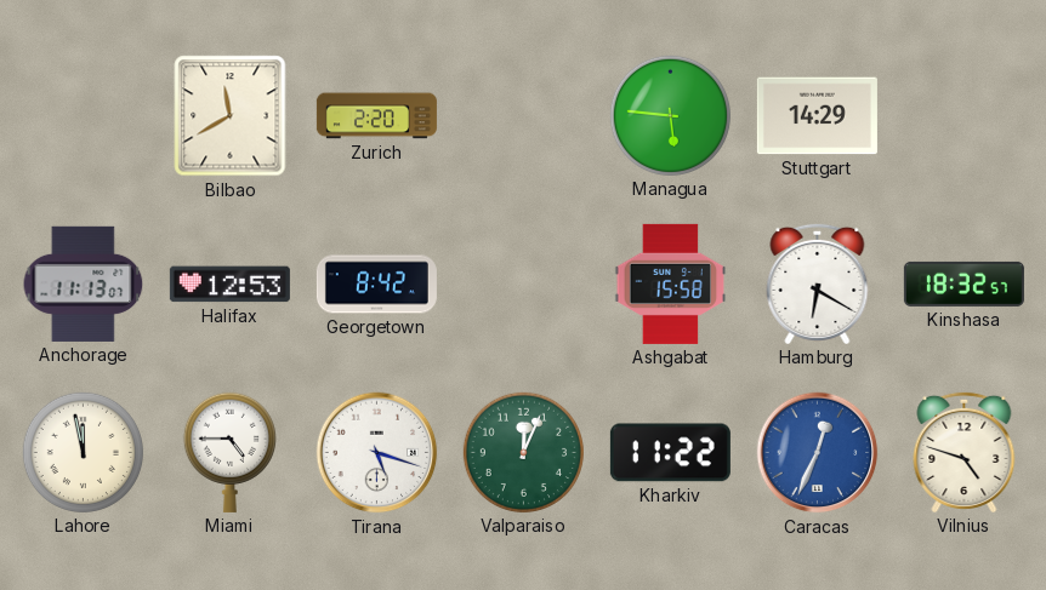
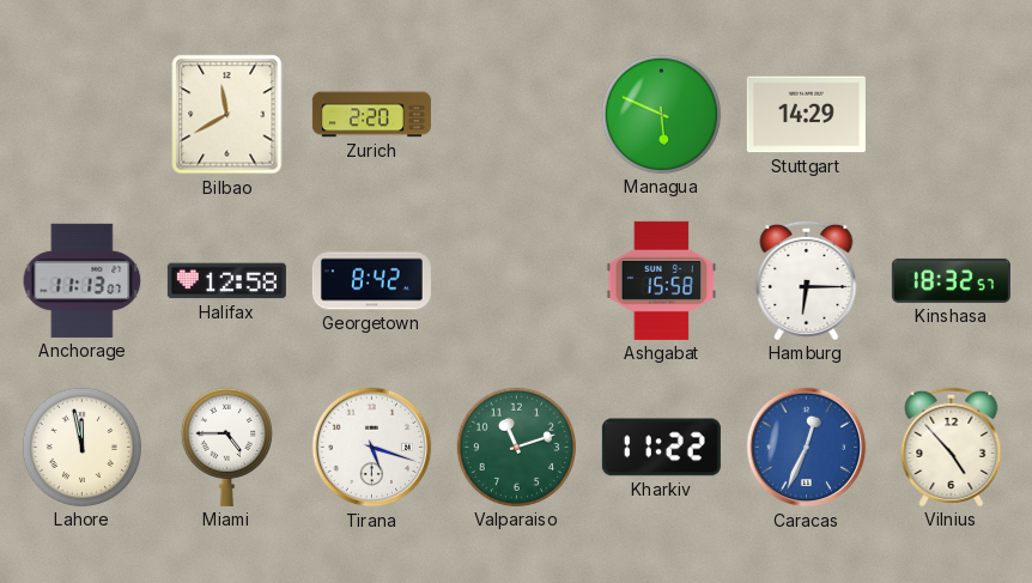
Managua: 5:46 -> 5:49 (661, 114)
Halifax: 12:53 -> 12:58 (226, 281)
Hamburg: 6:20 -> 6:15 (807, 280)
Valparaiso: 12:04 -> 11:12 (516, 447)
Vilnius: 4:48 -> 4:53 (952, 447)
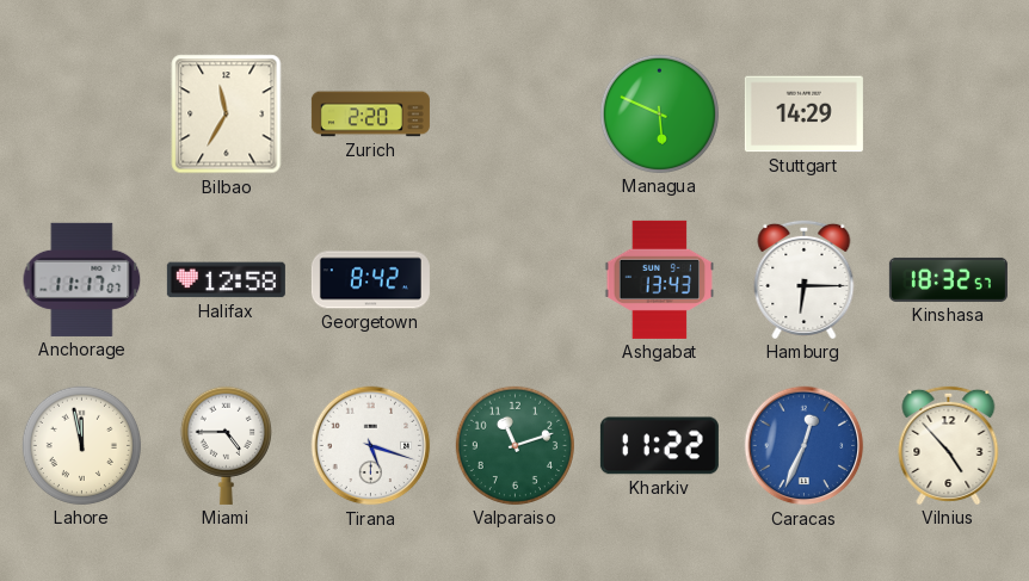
Bilbao: 11:40 -> 11:35 (227, 115)
Anchorage: 11:13 -> 11:17 (82, 279)
Ashgabat: 15:58 -> 13:43 (660, 279)
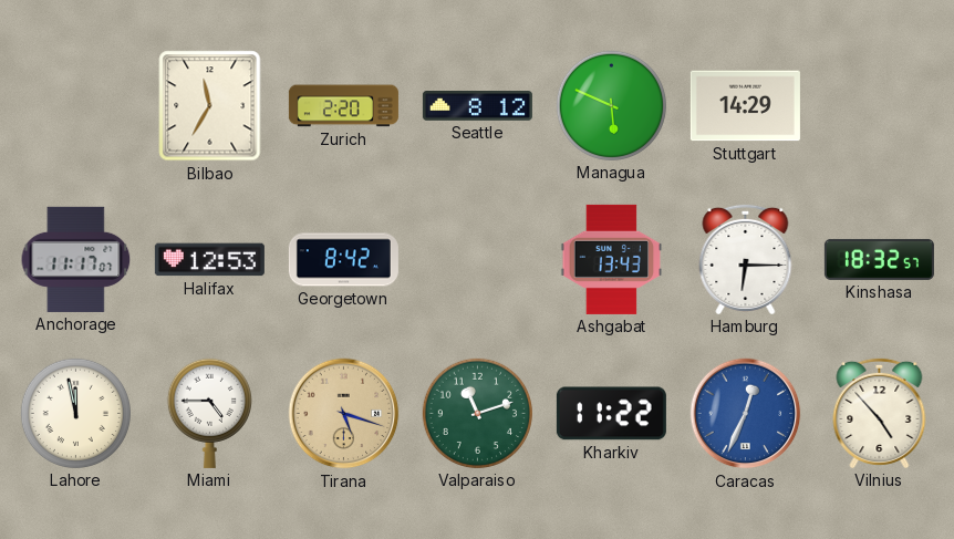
Seattle: none -> 8:12 (477, 106)
Halifax: 12:58 -> 12:53 (209, 260)
Tirana dial: white -> champagne (344, 414)
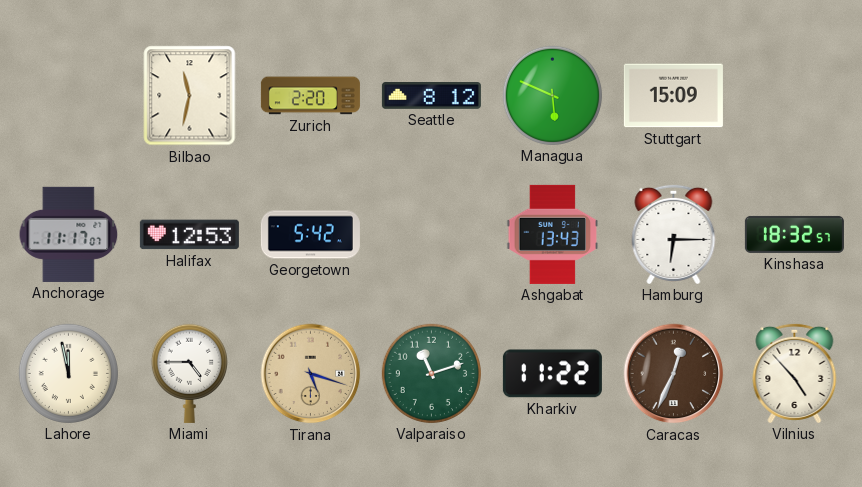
Bilbao: 11:35 -> 11:32 (190, 96)
Stuttgart: 14:29 -> 15:09 (673, 96)
Georgetown: 8:42 -> 5:42 (310, 235)
Caracas dial: blue -> brown (674, 374)
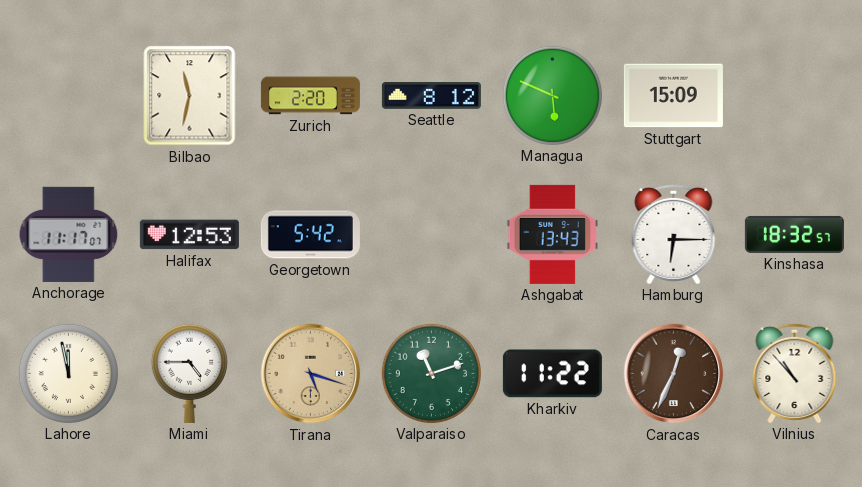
Vilnius: 4:53 -> 10:53 (795, 373)
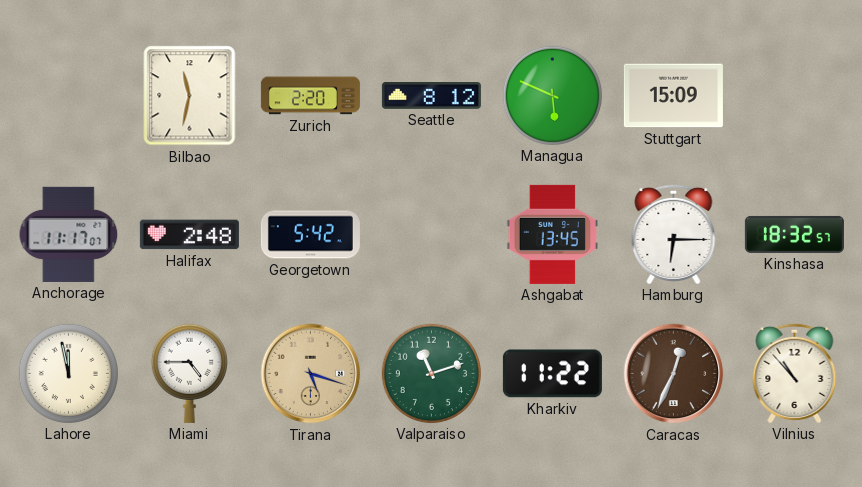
Halifax: 12:53 -> 2:48 (189, 235)
Ashgabat: 13:43 -> 13:45 (553, 234)
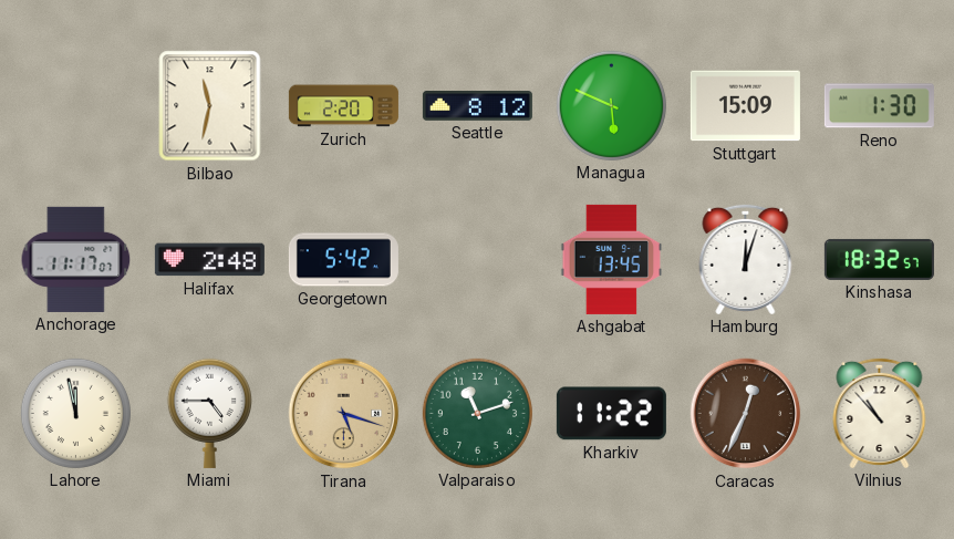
Reno: none -> 1:30 (879, 106)
Hamburg: 6:15 -> 12:03 (746, 259)
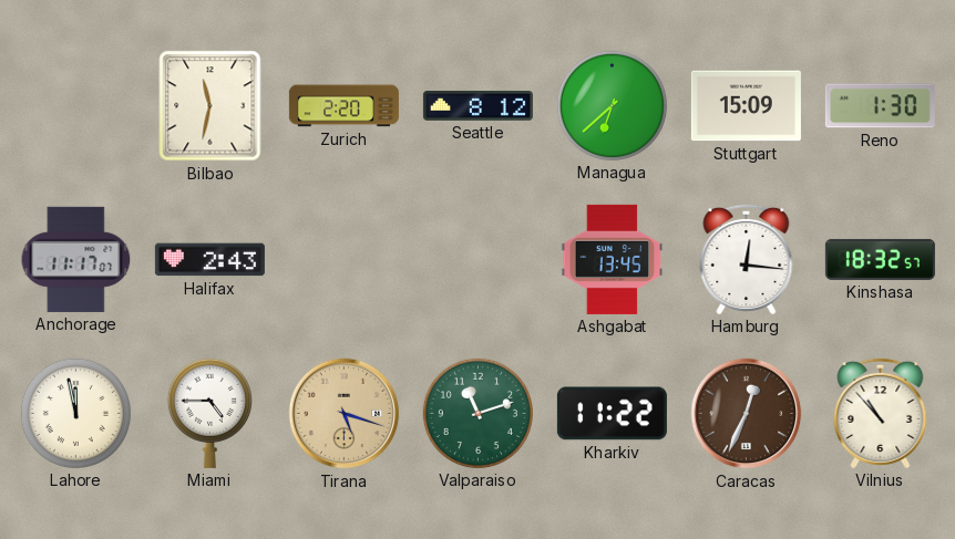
Managua: 5:49 -> 6:38 (612, 105)
Halifax: 2:48 -> 2:43 (209, 260)
Georgetown: 5:42 -> none (343, 260)
Hamburg: 12:03 -> 12:16 (747, 259)
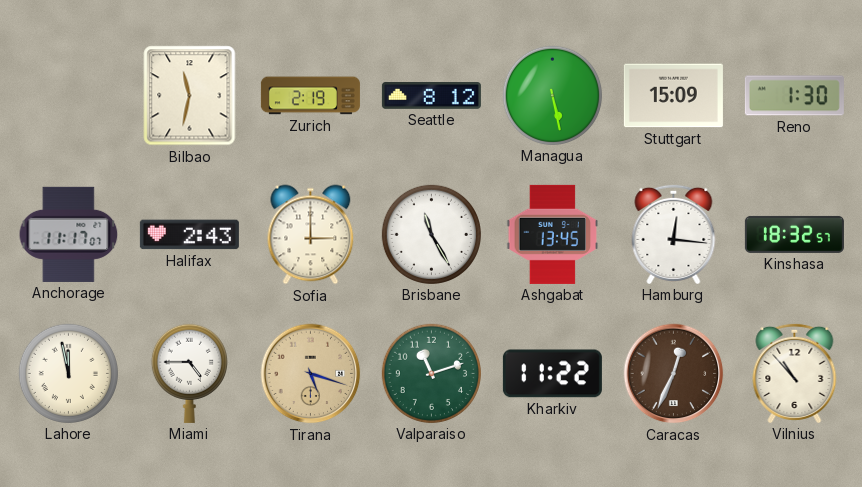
Zurich: 2:20 -> 2:19 (310, 96)
Managua: 6:38 -> 5:28 (552, 95)
Sofia: none -> 3:00 (311, 235)
Brisbane: none -> 11:25 (431, 234)
